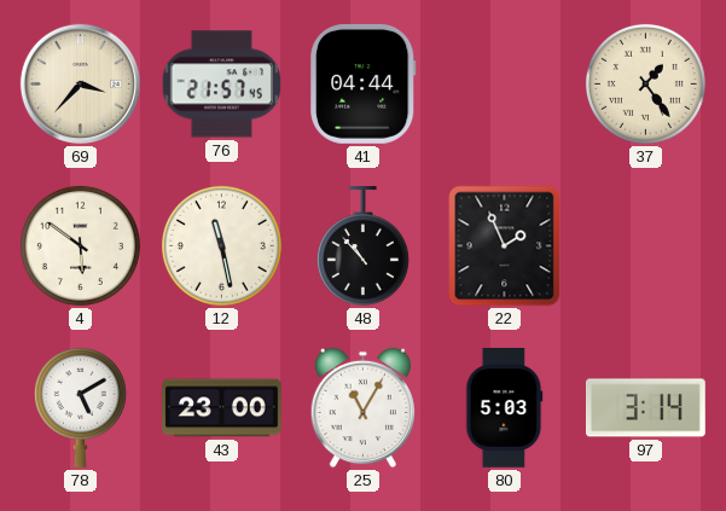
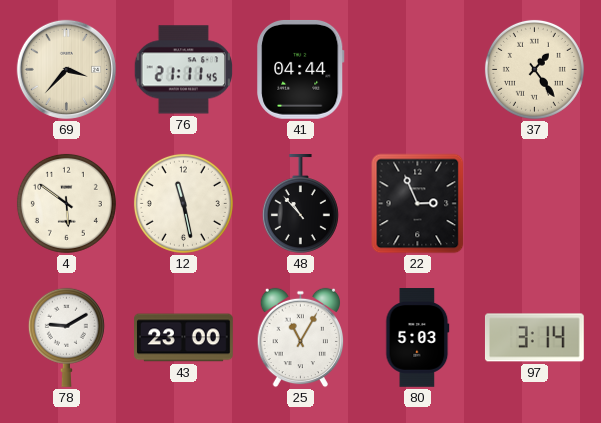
76: 21:57 -> 21:11 (184, 70)
22: 1:56 -> 2:56 (418, 204)
78: 5:10 -> 9:10 (66, 337)
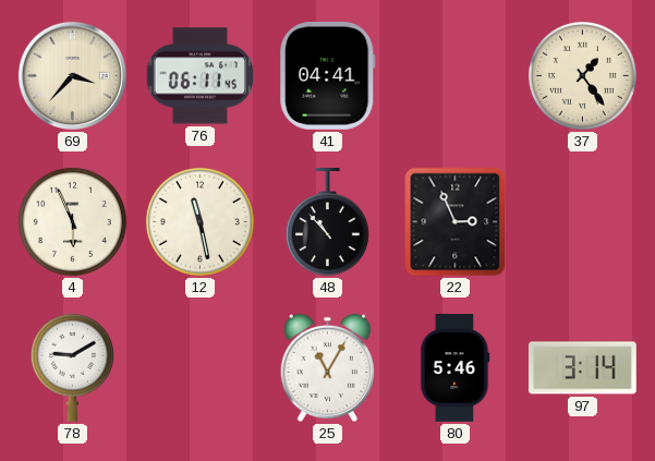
76: 21:11 -> 06:11 (201, 76)
41: 04:44 -> 04:41 (328, 75)
4: 5:51 -> 5:56 (72, 221)
43: 23:00 -> none (184, 338)
80: 5:03 -> 5:46 (456, 368)
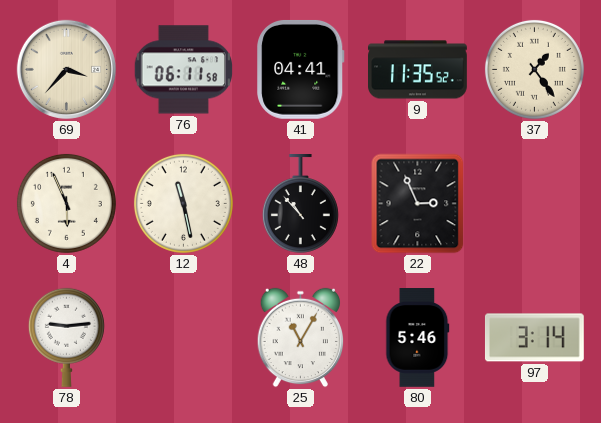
76: 06:11:45 -> 06:11:58 (184, 70)
9: none -> 11:35 (418, 70)
78: 9:10 -> 9:14 (66, 337)
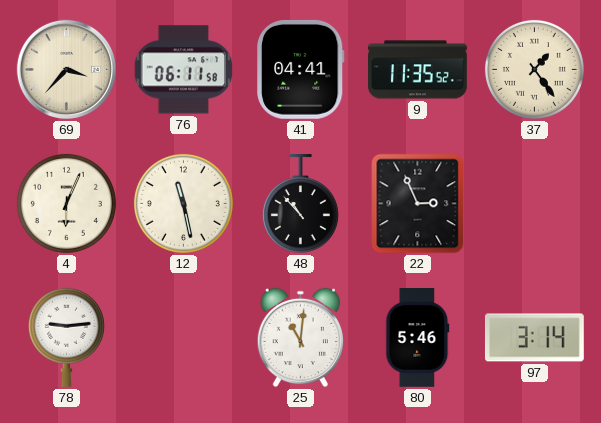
4: 5:56 -> 6:04 (66, 203)
25: 11:05 -> 11:01 (300, 338)
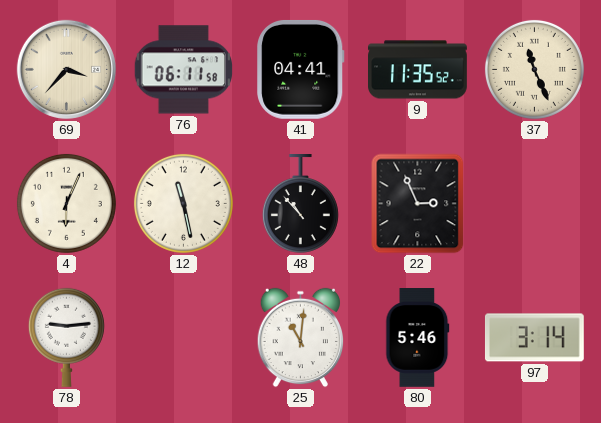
37: 1:24 -> 11:26 (534, 69)
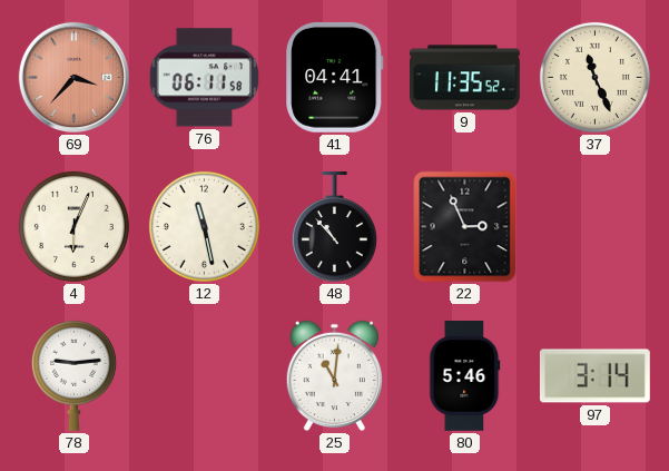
69 dial: cream -> salmon (73, 77)
